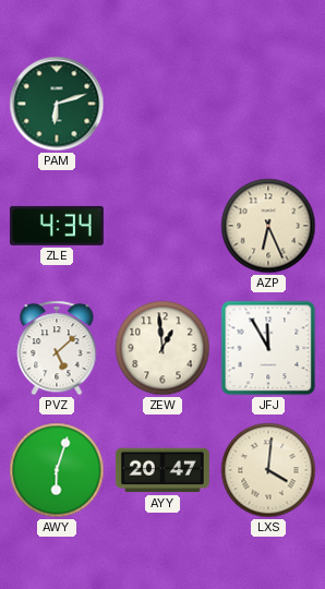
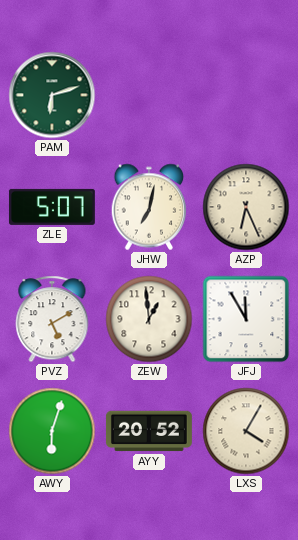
ZLE: 4:34 -> 5:07 (52, 207)
JHW: none -> 7:02 (149, 207)
PVZ: 5:08 -> 5:10 (52, 319)
AYY: 20:47 -> 20:52 (149, 431)
LXS: 4:01 -> 4:05 (246, 431)
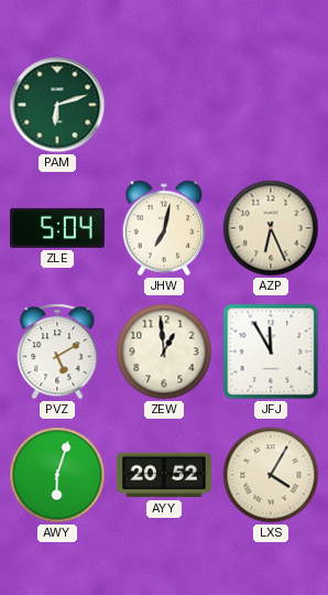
ZLE: 5:07 -> 5:04 (57, 228)
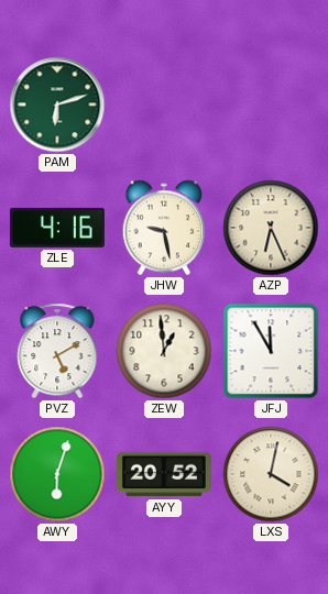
ZLE: 5:04 -> 4:16 (57, 228)
JHW: 7:02 -> 9:28 (164, 228)
LXS: 4:05 -> 4:02 (271, 474)
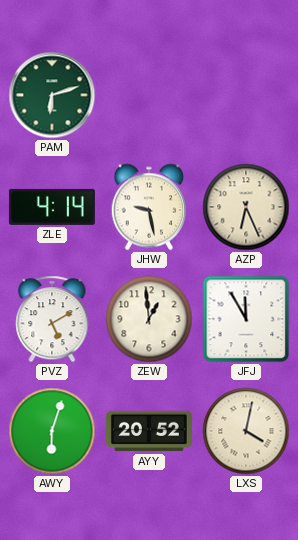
ZLE: 4:16 -> 4:14 (52, 207)
